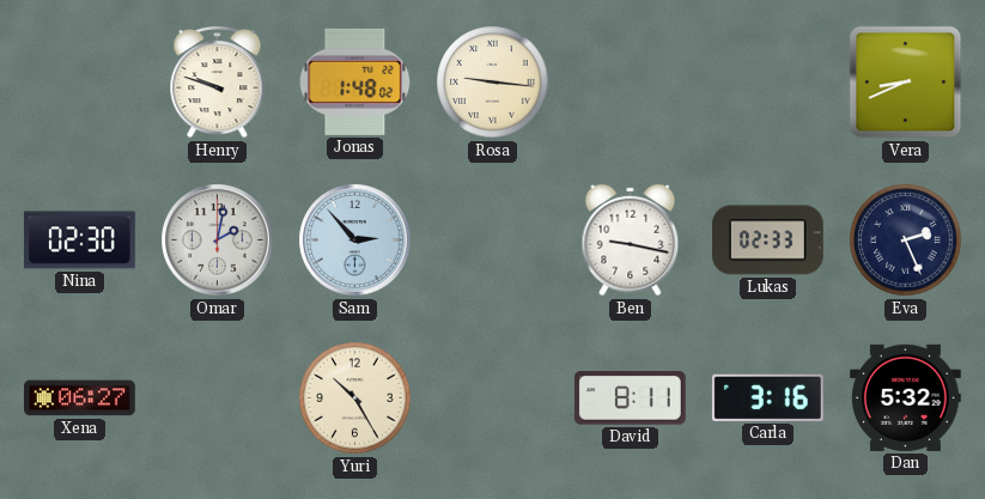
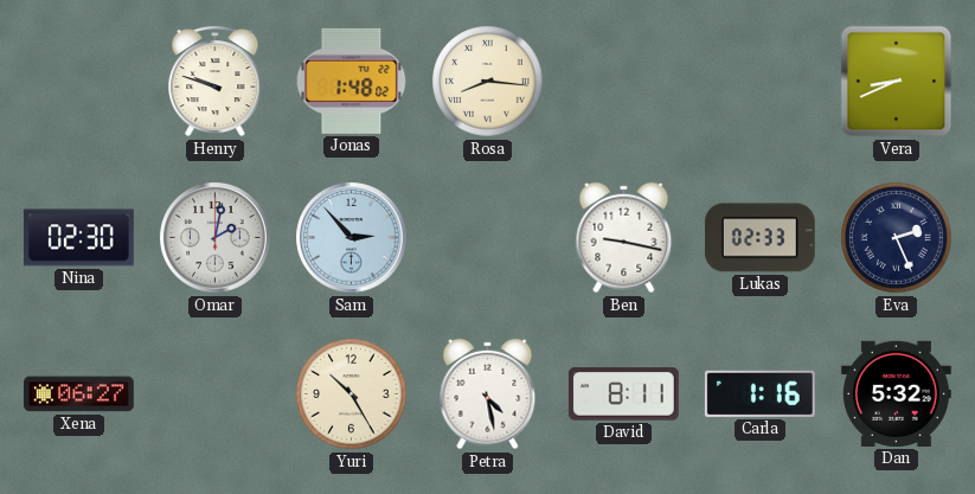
Rosa: 9:16 -> 8:16 (488, 82)
Petra: none -> 4:28 (488, 394)
Carla: 3:16 -> 1:16 (759, 393)
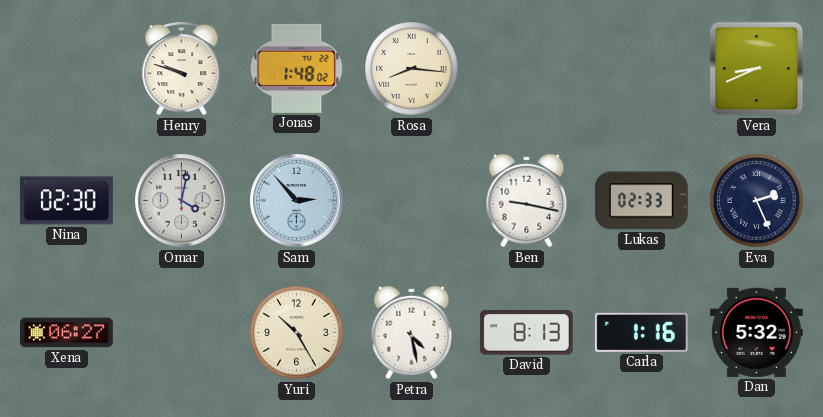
Omar: 2:02 -> 4:02 (182, 201)
David: 8:11 -> 8:13 (526, 333)
